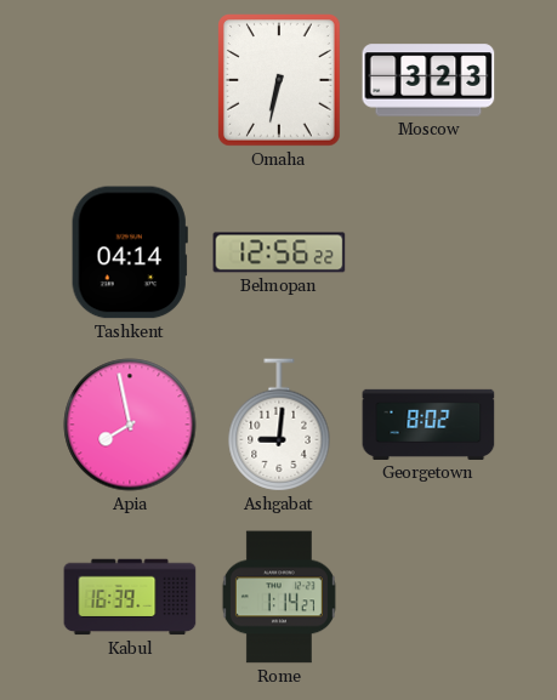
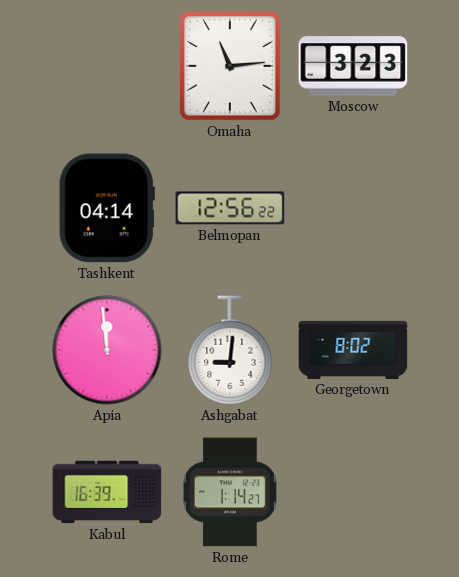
Omaha: 6:32 -> 11:14 (231, 66)
Apia: 7:58 -> 11:59 (107, 350)
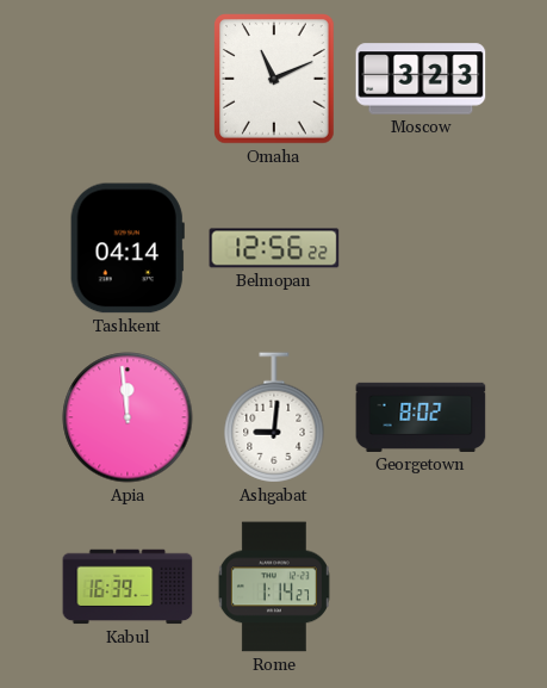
Omaha: 11:14 -> 11:11 (275, 79)
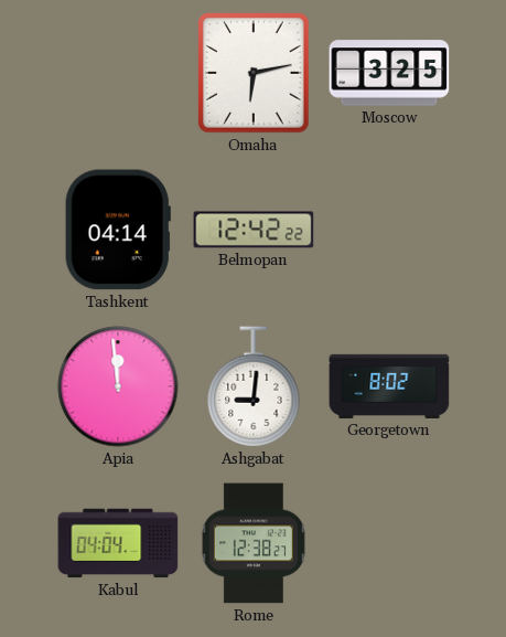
Omaha: 11:11 -> 6:13 (255, 73)
Moscow: 3:23 -> 3:25 (389, 73)
Belmopan: 12:56 -> 12:42 (254, 230)
Kabul: 16:39 -> 04:04 (118, 543)
Rome: 1:14 -> 12:38 (254, 543)
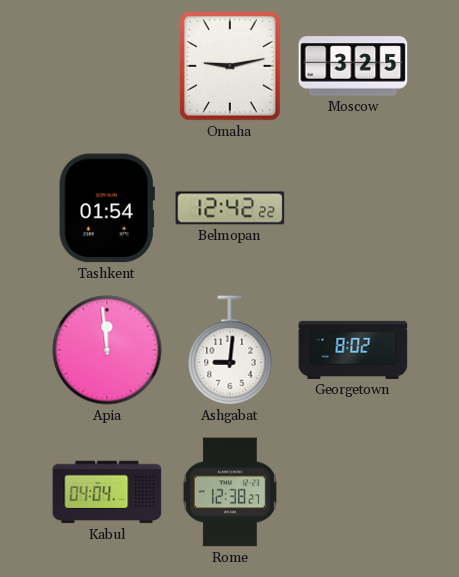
Omaha: 6:13 -> 9:13 (231, 66)
Tashkent: 04:14 -> 01:54 (107, 208)
